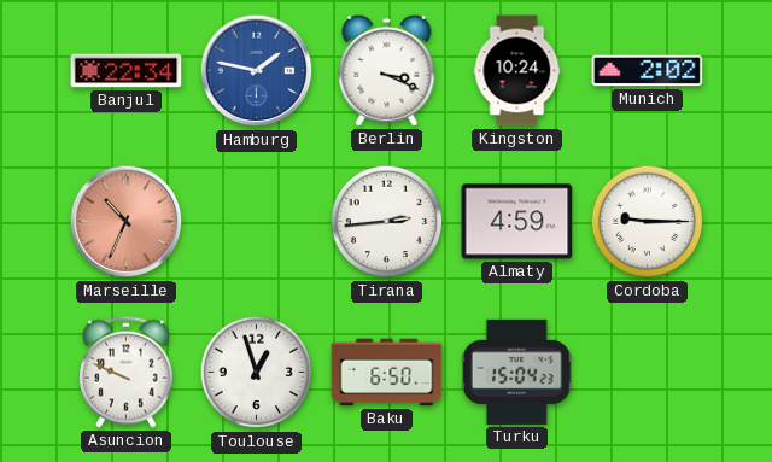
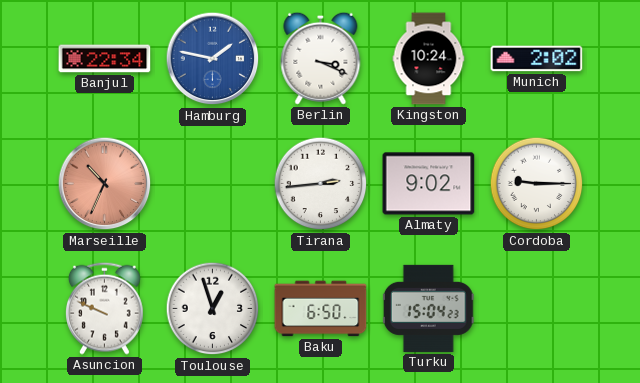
Almaty: 4:59 -> 9:02 (429, 184)
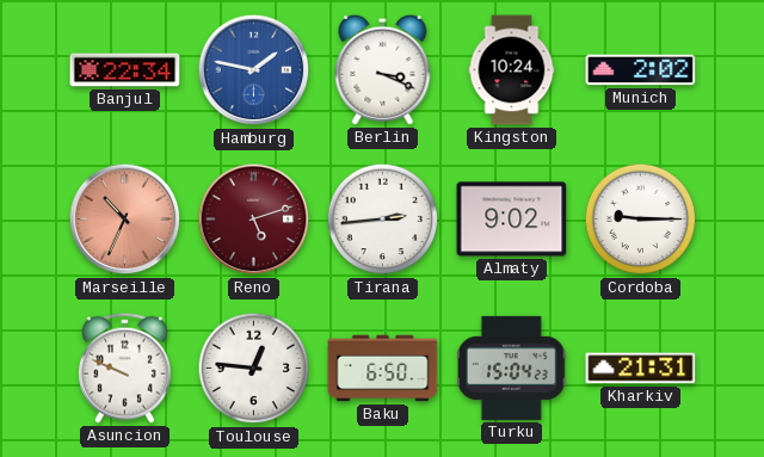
Reno: none -> 5:12 (254, 220)
Toulouse: 12:57 -> 12:46 (254, 369)
Kharkiv: none -> 21:31 (641, 369)
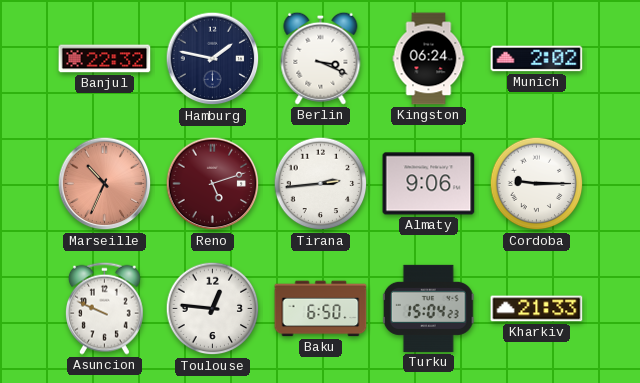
Banjul: 22:34 -> 22:32 (105, 59)
Hamburg dial: blue -> navy (213, 59)
Kingston: 10:24 -> 06:24 (429, 59)
Almaty: 9:02 -> 9:06 (429, 184)
Kharkiv: 21:31 -> 21:33 (537, 309)
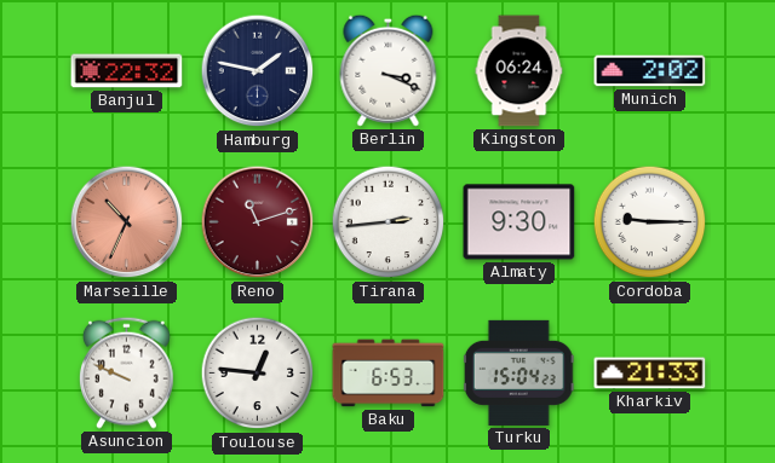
Reno: 5:12 -> 11:12 (258, 222)
Almaty: 9:06 -> 9:30 (519, 222)
Baku: 6:50 -> 6:53 (389, 374)
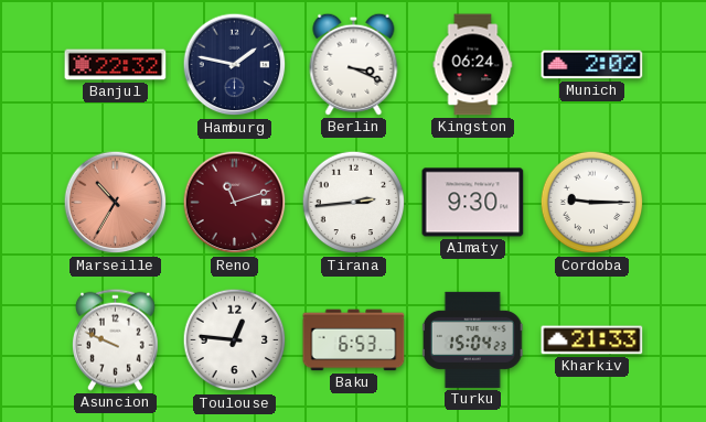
Marseille: 10:34 -> 10:35 (116, 203)
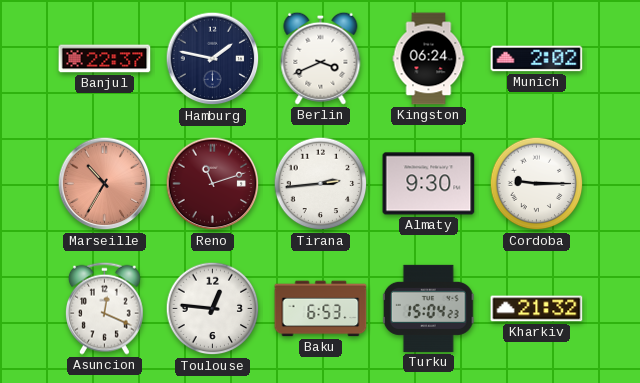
Banjul: 22:32 -> 22:37 (105, 59)
Berlin: 3:19 -> 3:41 (321, 58)
Asuncion: 9:49 -> 12:19 (105, 308)
Kharkiv: 21:33 -> 21:32 (537, 309)
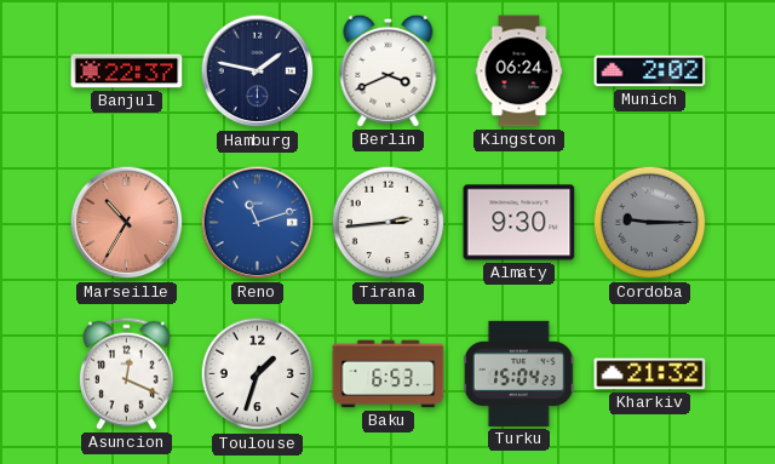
Reno dial: burgundy -> blue (258, 223)
Cordoba dial: white -> grey (650, 223)
Toulouse: 12:46 -> 1:33 (258, 374)
